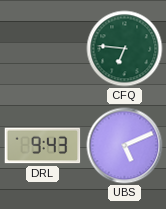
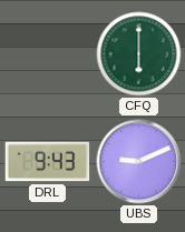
CFQ: 6:46 -> 6:00 (139, 54)
UBS: 5:11 -> 9:11 (139, 162)
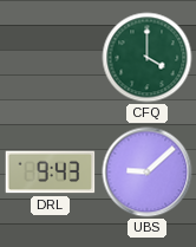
CFQ: 6:00 -> 4:00 (148, 58)
UBS: 9:11 -> 9:08 (148, 173)
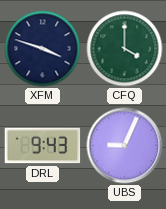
XFM: none -> 3:48 (43, 49)
UBS: 9:08 -> 9:04 (125, 146)
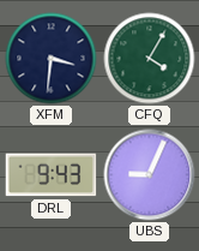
XFM: 3:48 -> 3:31 (52, 59)
CFQ: 4:00 -> 4:05 (150, 59)
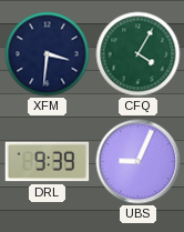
DRL: 9:43 -> 9:39 (48, 162)
